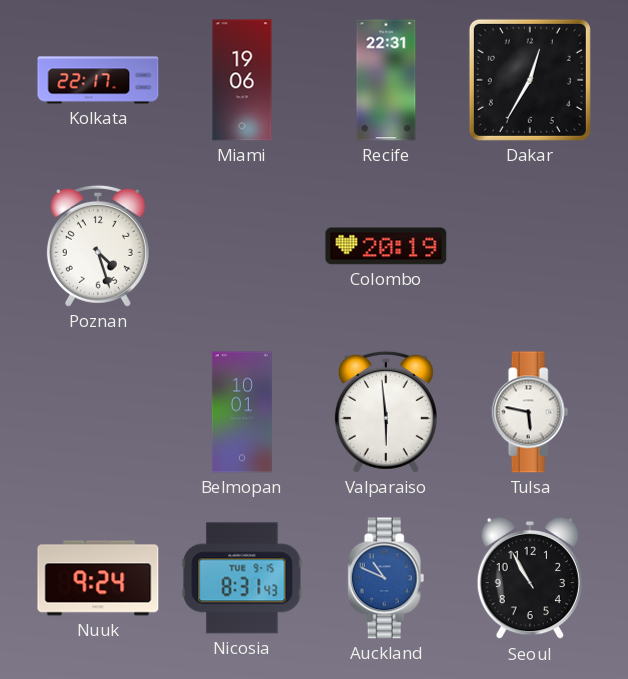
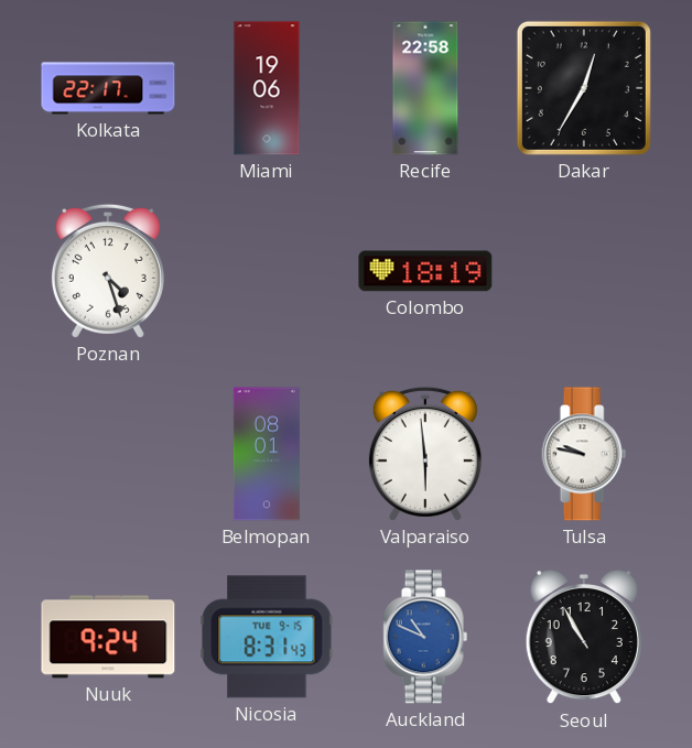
Recife: 22:31 -> 22:58 (425, 88)
Colombo: 20:19 -> 18:19 (425, 271)
Belmopan: 10:01 -> 08:01 (267, 454)
Tulsa: 5:47 -> 9:47 (584, 454)
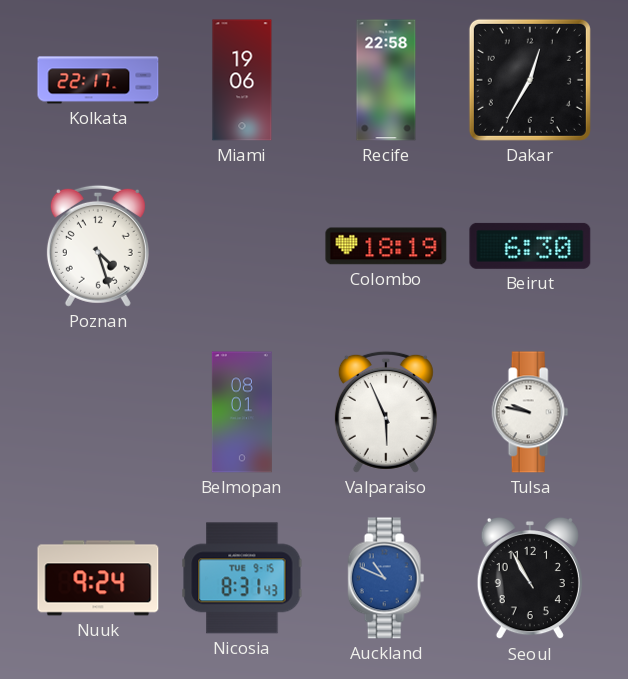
Beirut: none -> 6:30 (530, 246)
Valparaiso: 5:59 -> 5:56 (386, 412)
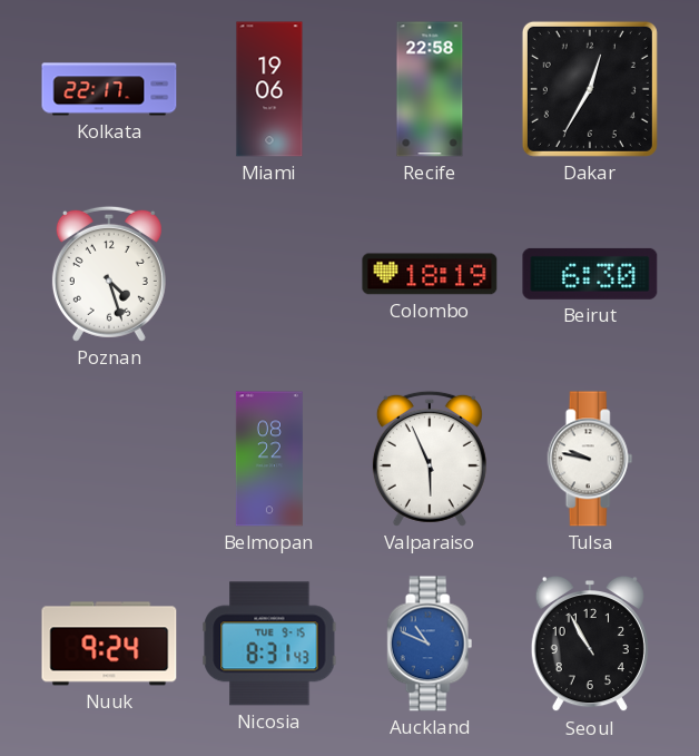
Belmopan: 08:01 -> 08:22 (269, 459)
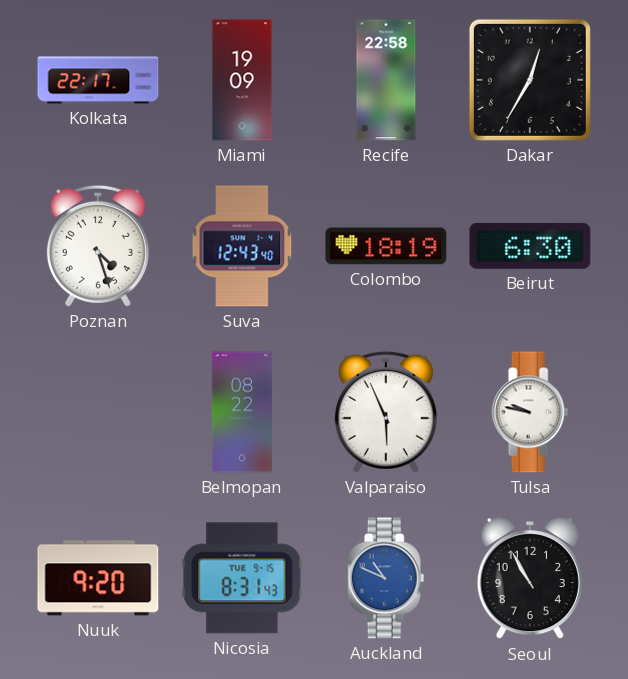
Miami: 19:06 -> 19:09 (242, 80)
Suva: none -> 12:43 (242, 246)
Nuuk: 9:24 -> 9:20 (98, 578)
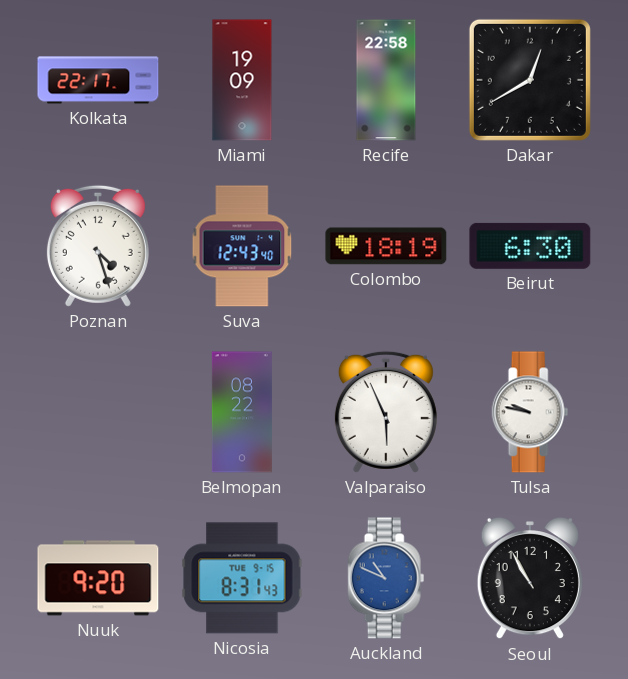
Dakar: 12:35 -> 12:40 (530, 80)
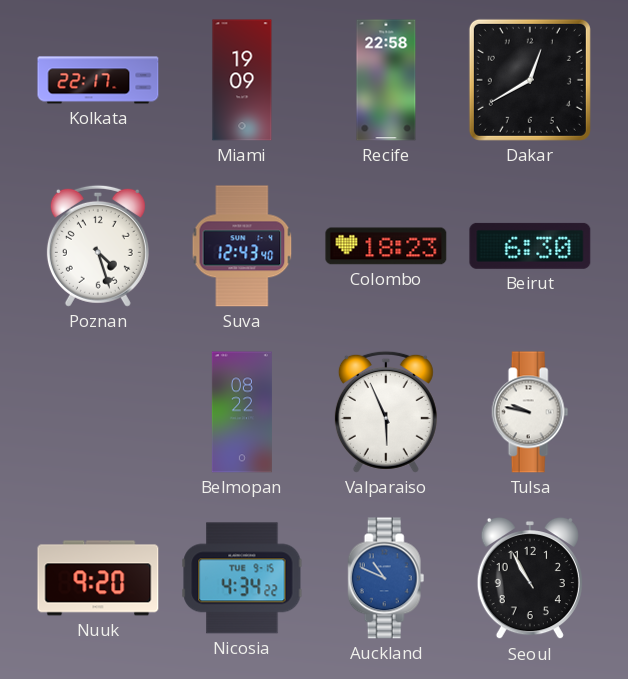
Colombo: 18:19 -> 18:23 (386, 246)
Nicosia: 8:31 -> 4:34 (242, 578)
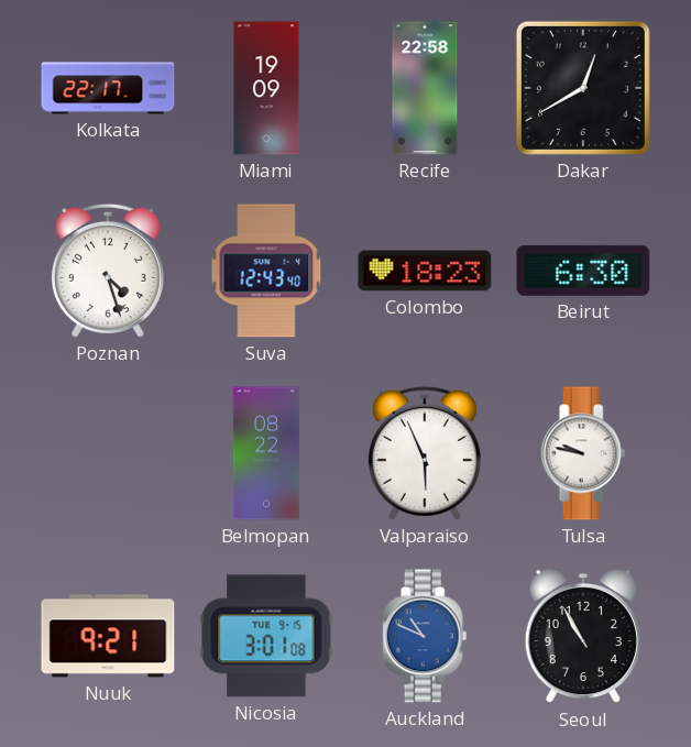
Nuuk: 9:20 -> 9:21 (108, 636)
Nicosia: 4:34 -> 3:01 (266, 636)
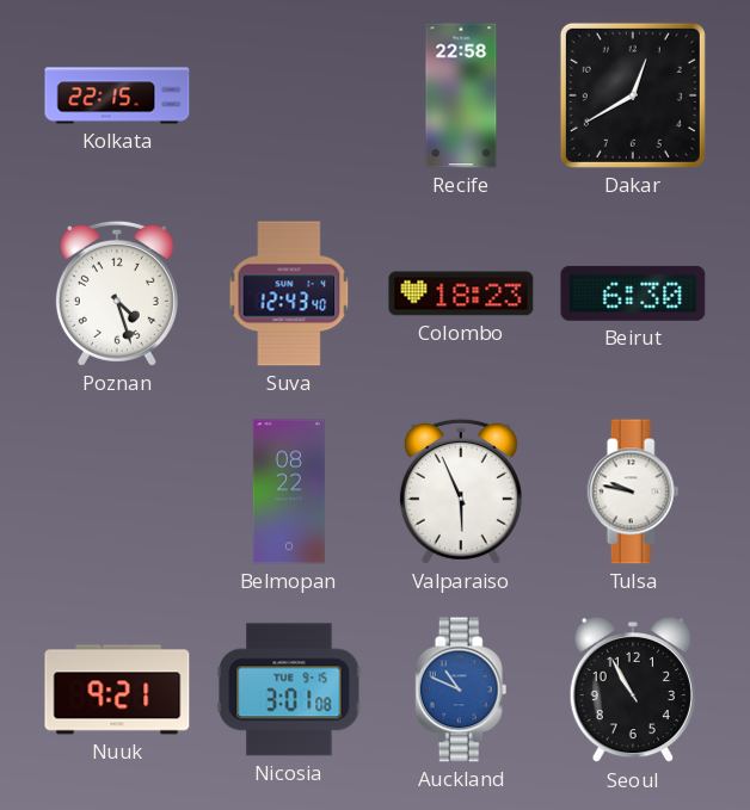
Kolkata: 22:17 -> 22:15 (117, 95)
Miami: 19:09 -> none (266, 88)
